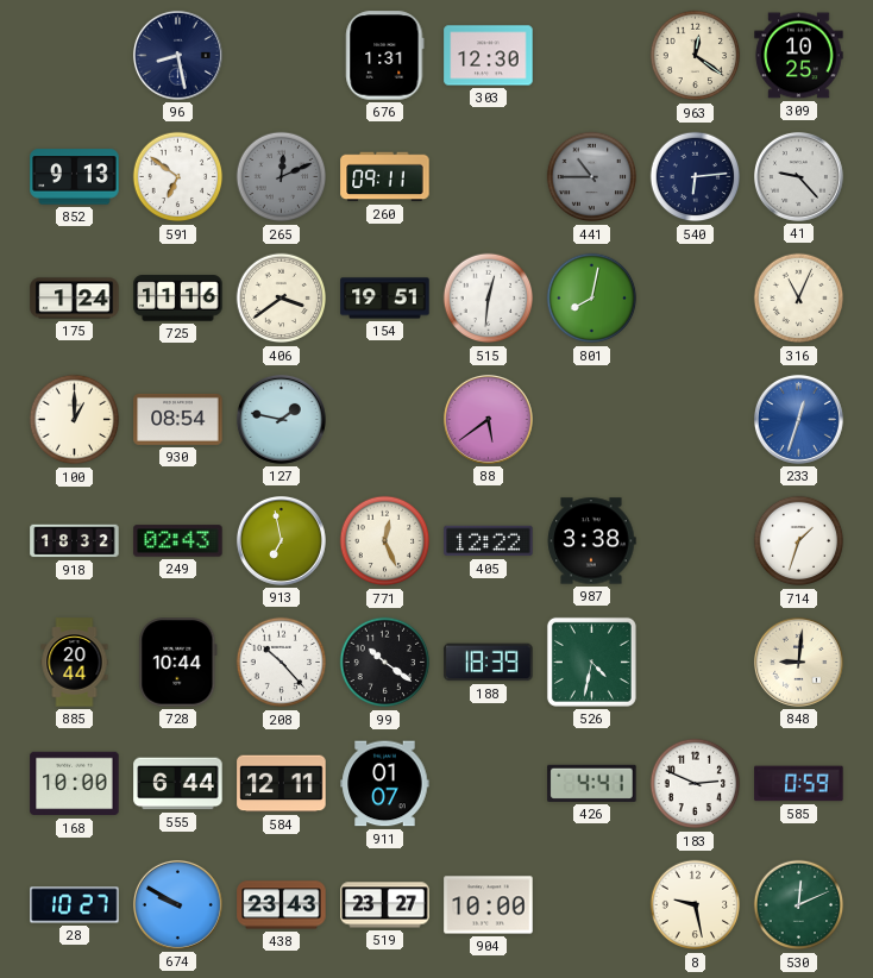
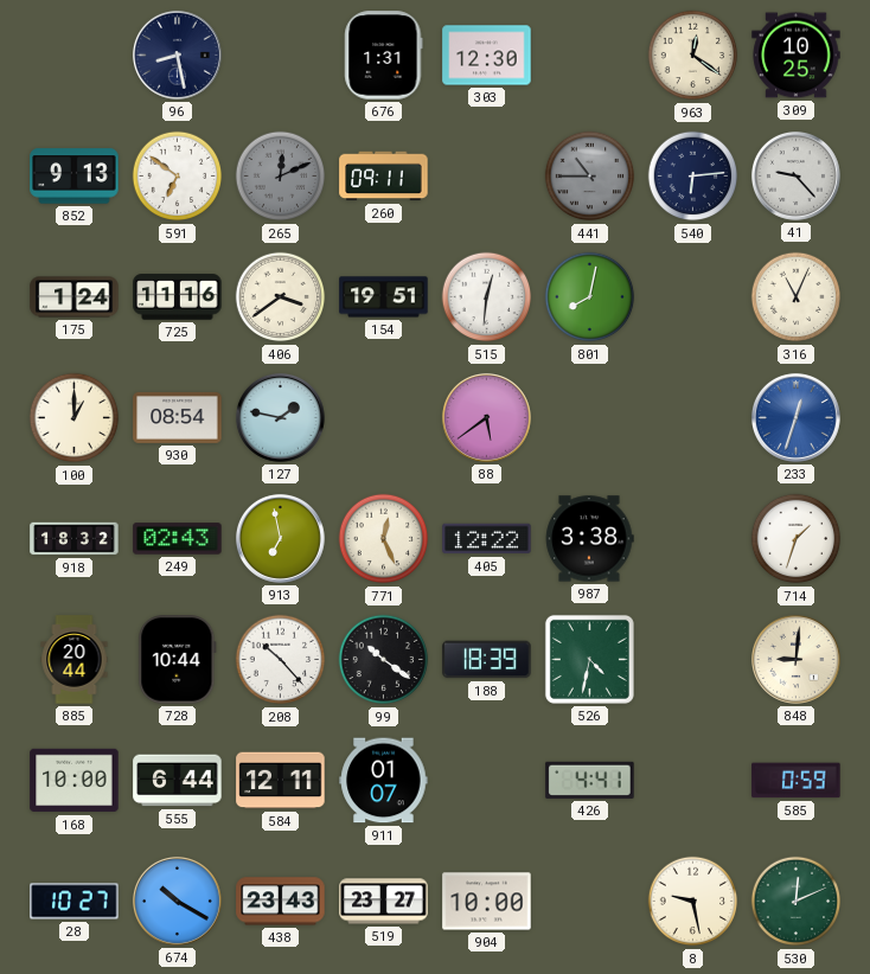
183: 2:49 -> none (696, 784)
674: 9:50 -> 10:20 (177, 901)
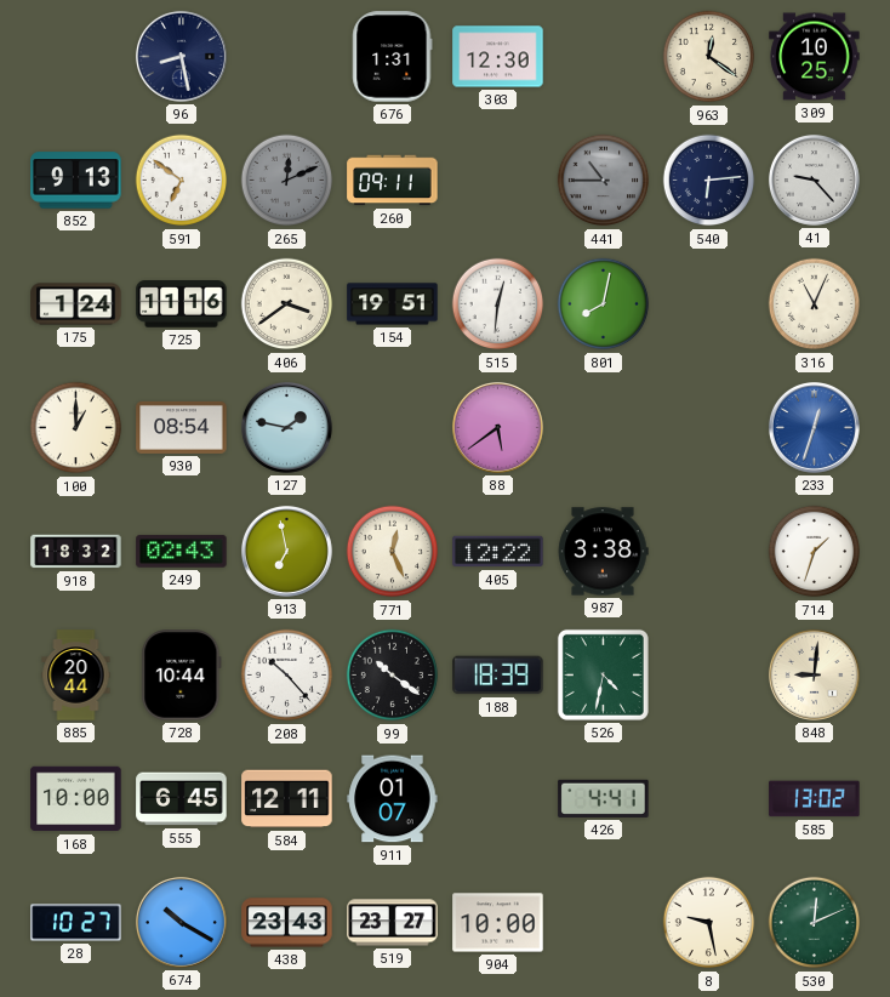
555: 6:44 -> 6:45 (182, 799)
585: 0:59 -> 13:02 (815, 799)
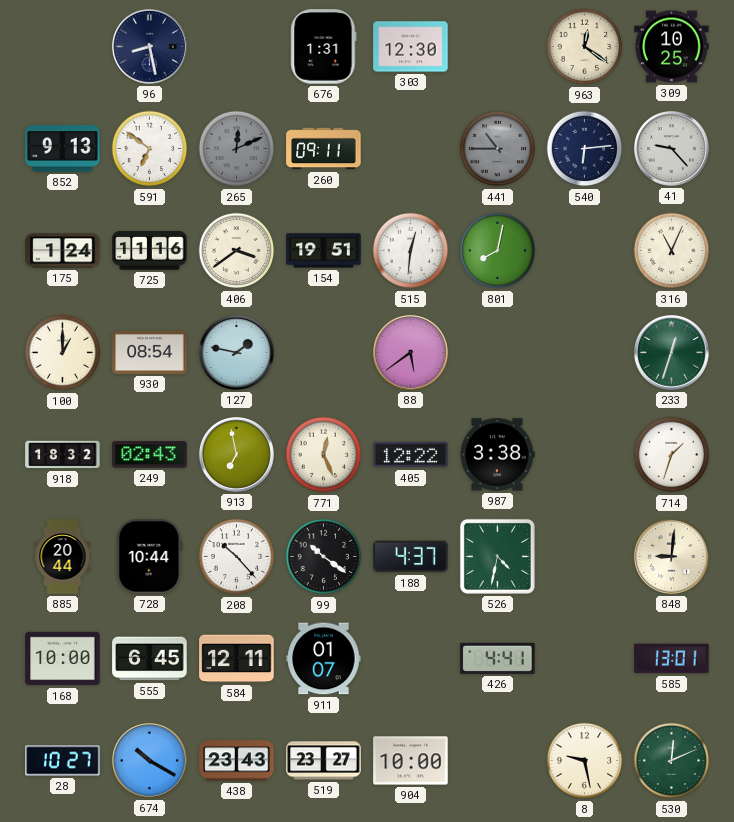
233 dial: blue -> green (671, 352)
188: 18:39 -> 4:37 (411, 557)
585: 13:02 -> 13:01 (672, 659)
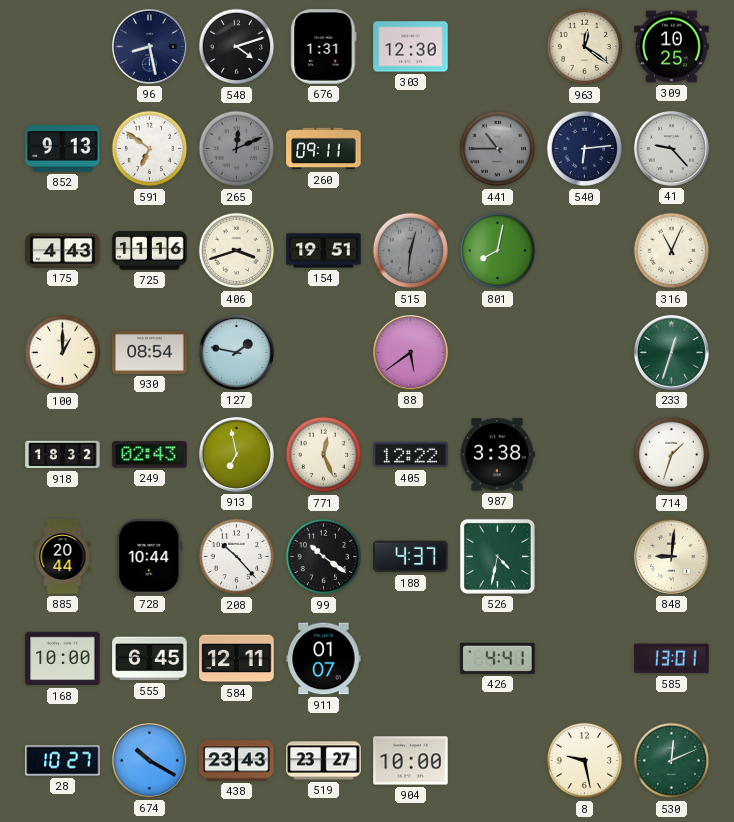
548: none -> 4:12 (237, 47)
175: 1:24 -> 4:43 (63, 251)
406: 3:39 -> 3:42 (237, 251)
515 dial: white -> grey (411, 251)
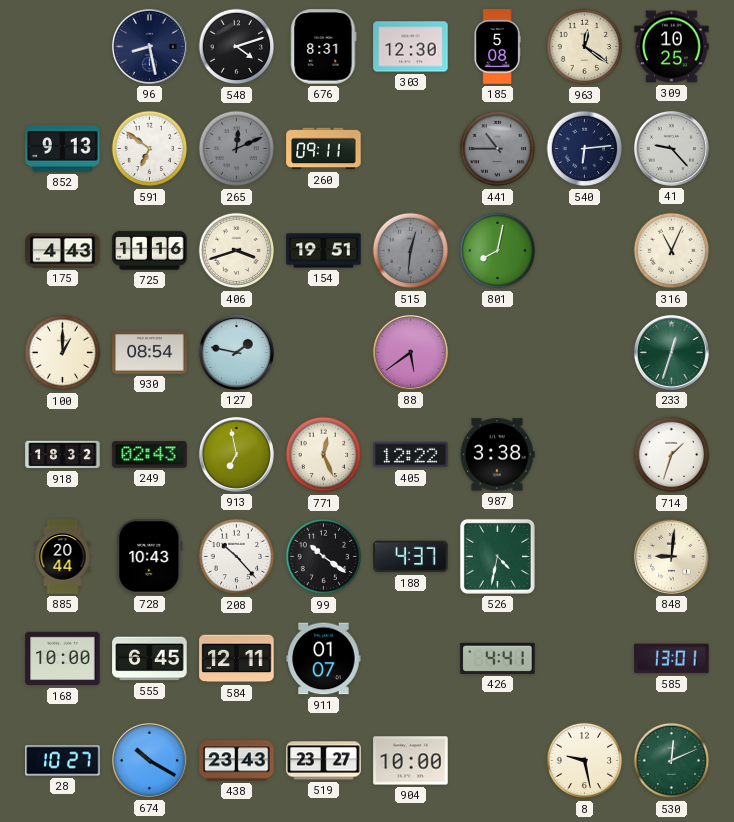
676: 1:31 -> 8:31 (324, 47)
185: none -> 5:08 (497, 47)
728: 10:44 -> 10:43 (150, 557)
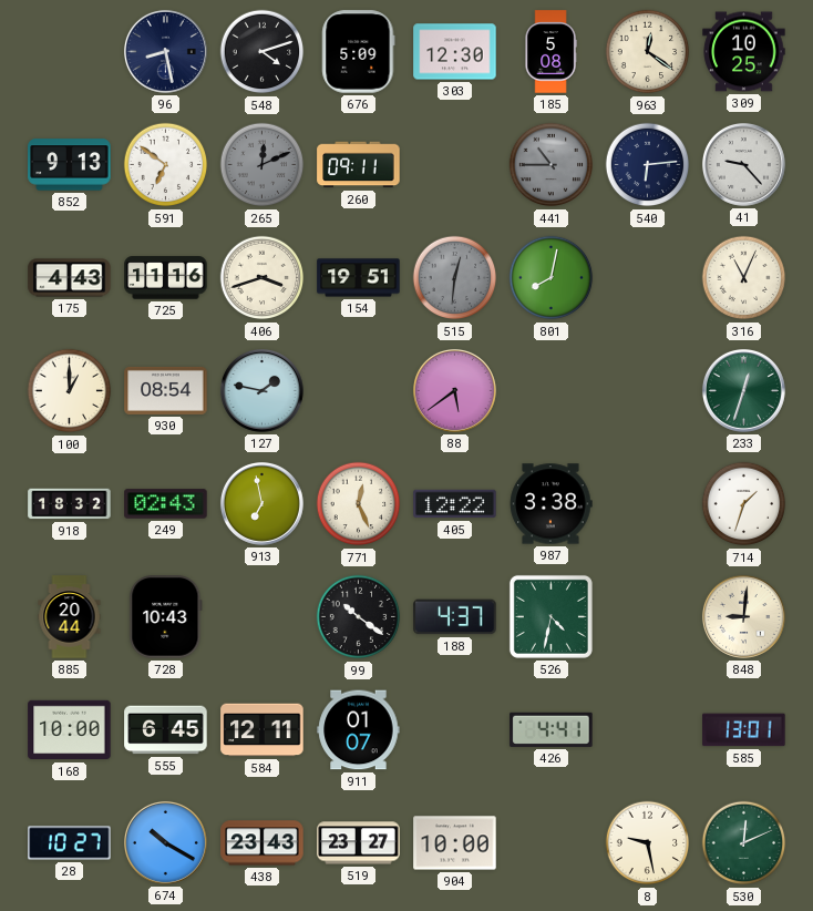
676: 8:31 -> 5:09 (359, 52)
208: 10:23 -> none (237, 557)
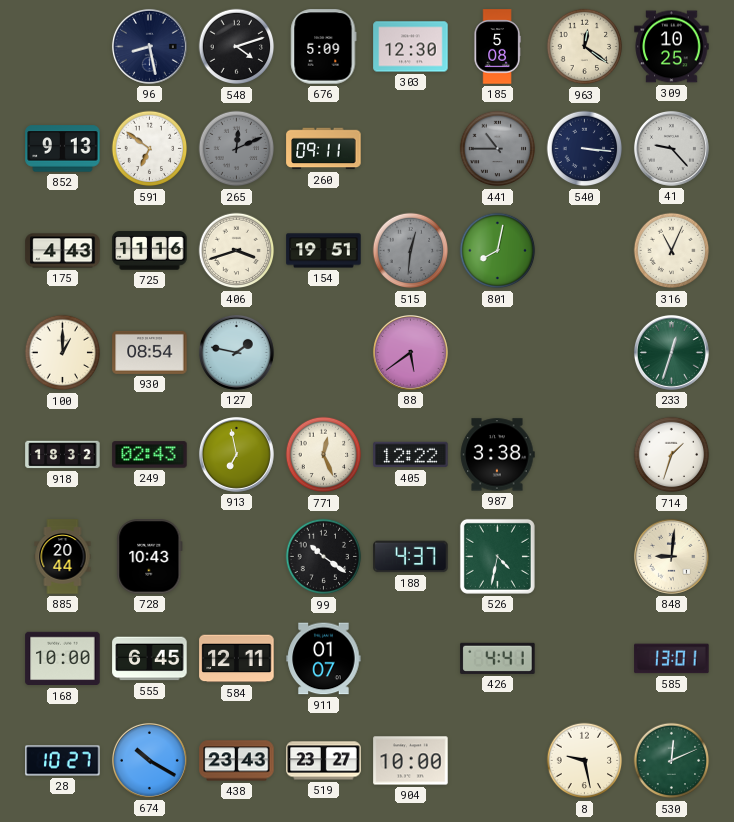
540: 6:14 -> 3:16 (585, 149)
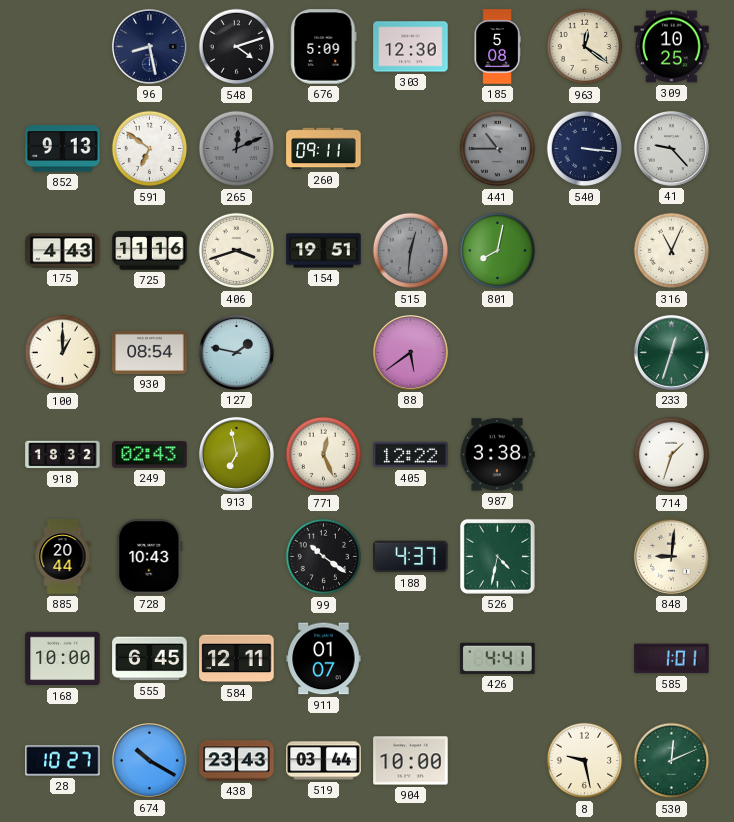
585: 13:01 -> 1:01 (672, 659)
519: 23:27 -> 03:44 (324, 761)
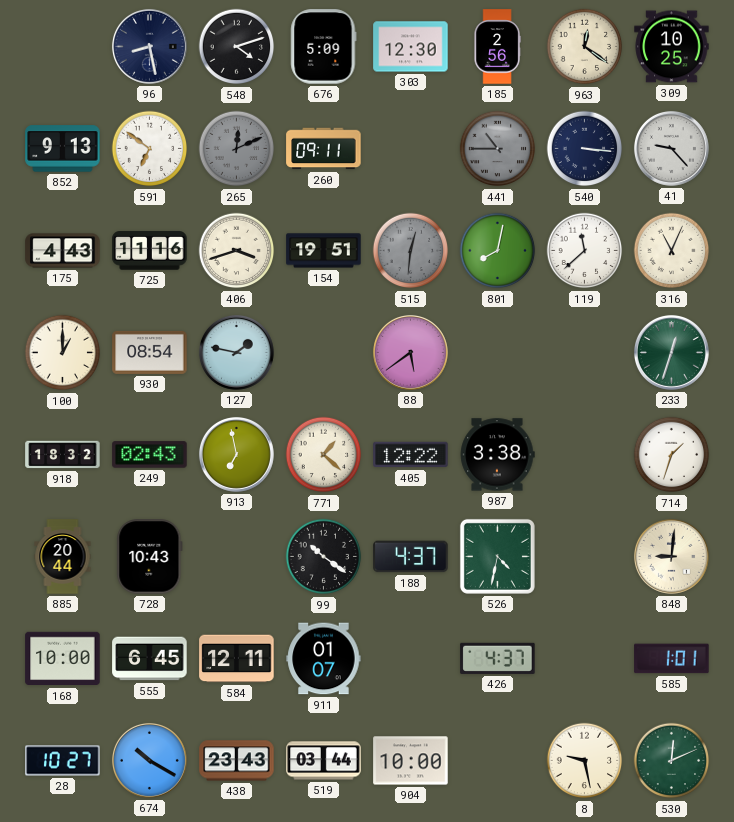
185: 5:08 -> 2:56 (497, 47)
119: none -> 11:38 (585, 251)
771: 12:26 -> 1:22 (324, 455)
426: 4:41 -> 4:37 (498, 658)
